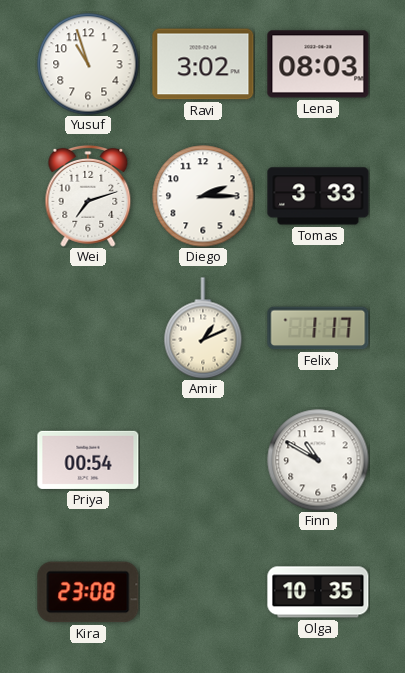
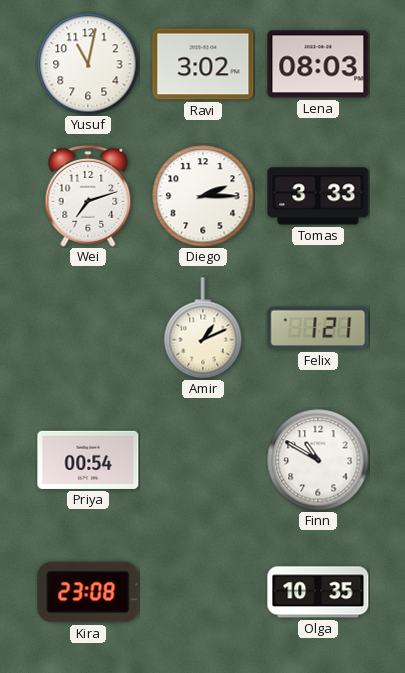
Yusuf: 10:57 -> 11:02 (88, 64)
Felix: 1:17 -> 1:21 (318, 328)
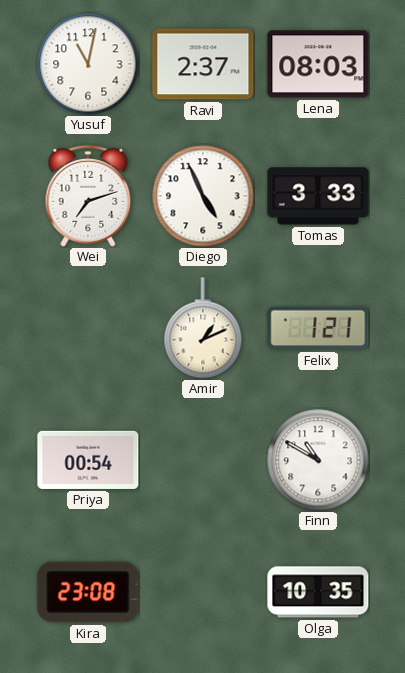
Ravi: 3:02 -> 2:37 (203, 64)
Diego: 2:15 -> 4:56 (203, 196)
